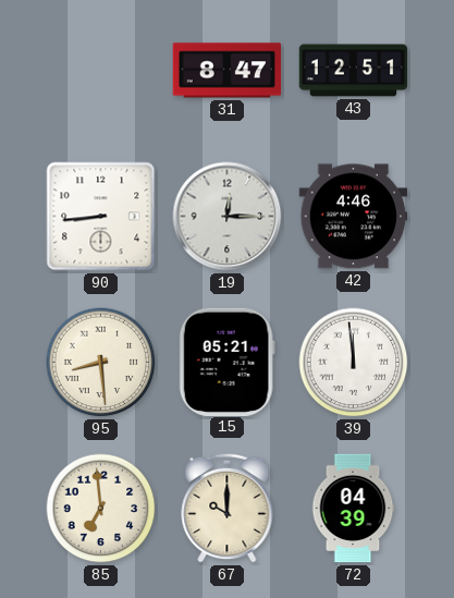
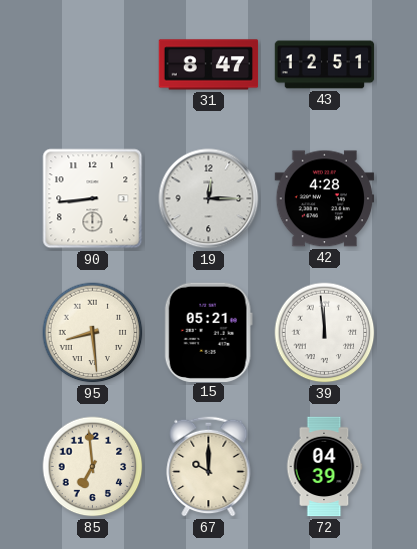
42: 4:46 -> 4:28 (325, 199)
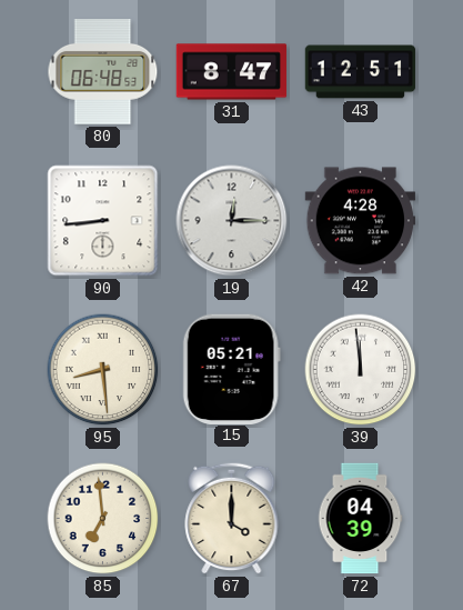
80: none -> 06:48 (103, 72)
67: 10:00 -> 4:00 (232, 518)
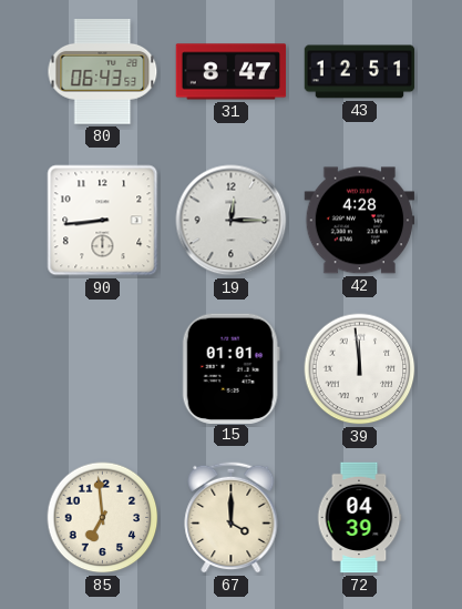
80: 06:48 -> 06:43 (103, 72)
95: 8:29 -> none (103, 370)
15: 05:21 -> 01:01 (230, 368)
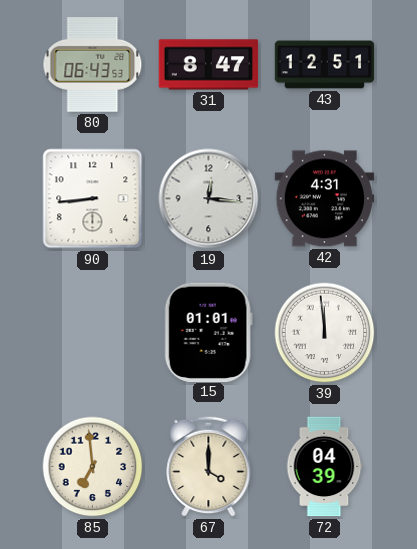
19: 12:15 -> 12:16 (209, 199)
42: 4:28 -> 4:31 (325, 199)
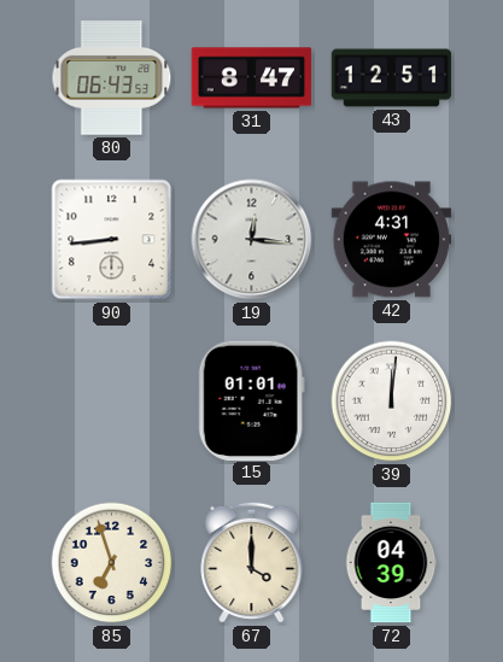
39: 11:59 -> 12:01 (392, 402)
85: 6:59 -> 6:57 (112, 563)
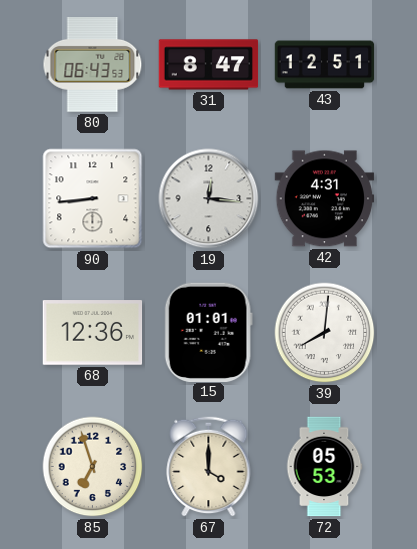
68: none -> 12:36 (93, 333)
39: 12:01 -> 8:01 (325, 333)
72: 04:39 -> 05:53 (324, 467)
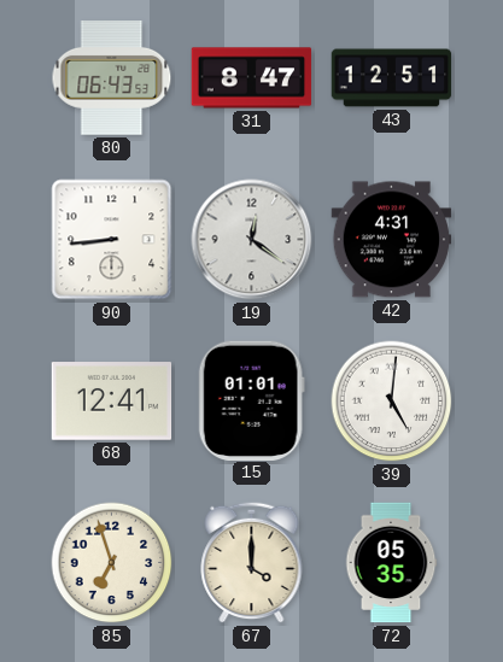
19: 12:16 -> 12:21 (252, 240)
68: 12:36 -> 12:41 (112, 402)
39: 8:01 -> 5:01 (392, 402)
72: 05:53 -> 05:35 (391, 563)
